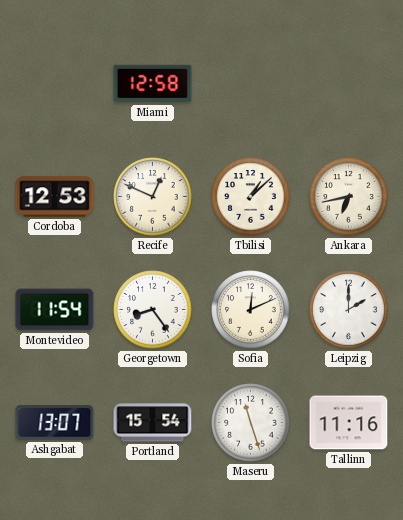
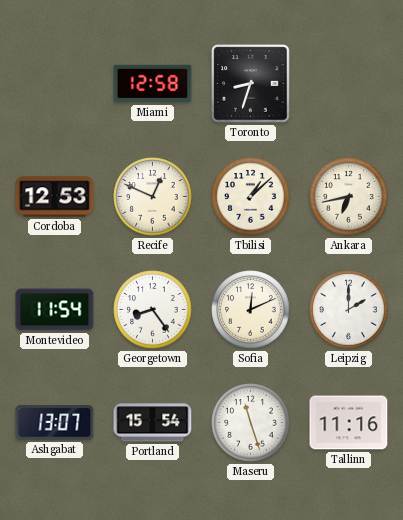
Toronto: none -> 8:33 (251, 84)
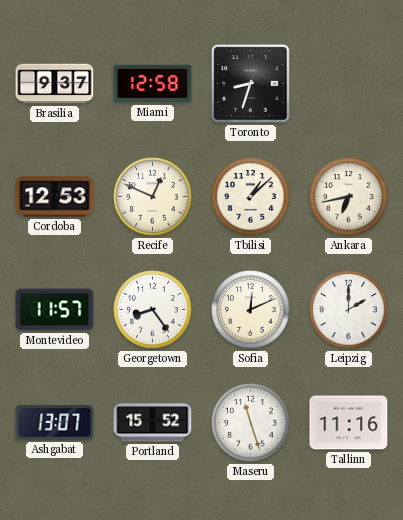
Brasilia: none -> 9:37 (55, 84)
Montevideo: 11:54 -> 11:57 (55, 310)
Portland: 15:54 -> 15:52 (153, 423)
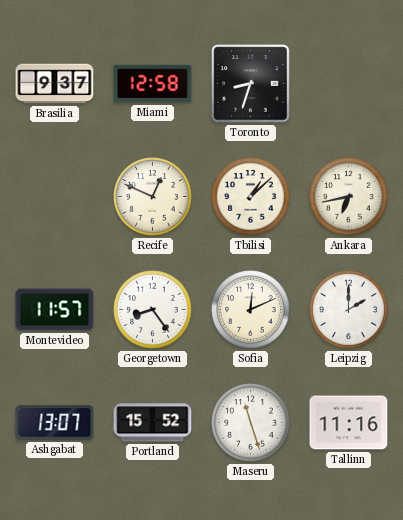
Cordoba: 12:53 -> none (55, 197)
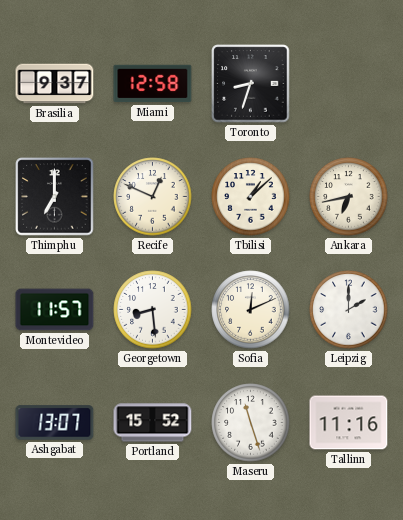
Thimphu: none -> 7:00 (55, 197)
Georgetown: 8:24 -> 8:29 (153, 310)
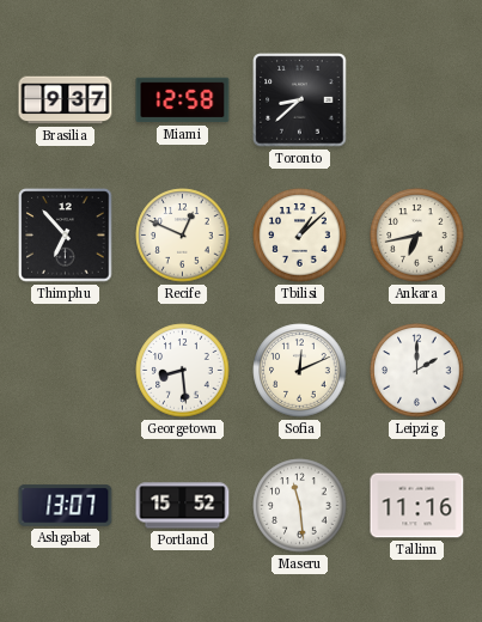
Toronto: 8:33 -> 8:38 (300, 100)
Thimphu: 7:00 -> 6:53 (66, 236)
Montevideo: 11:57 -> none (55, 310)
Maseru: 11:27 -> 11:29 (300, 506)
